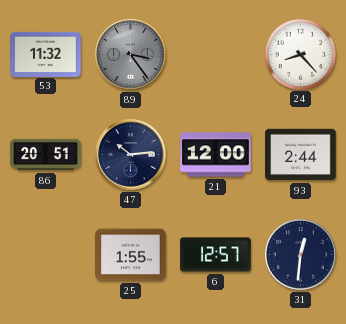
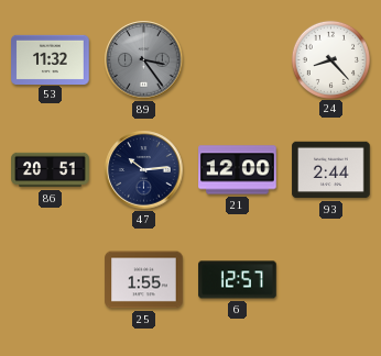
31: 12:31 -> none (301, 255)
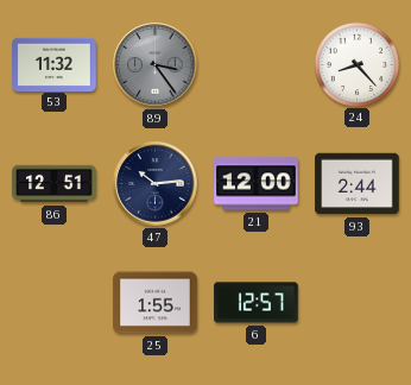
86: 20:51 -> 12:51 (55, 184)
